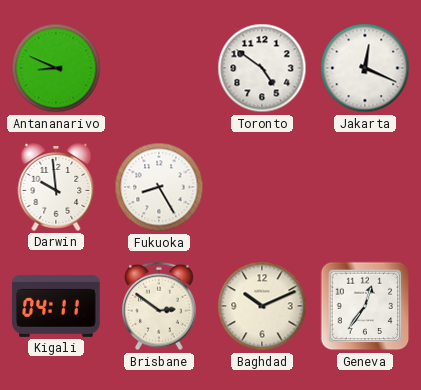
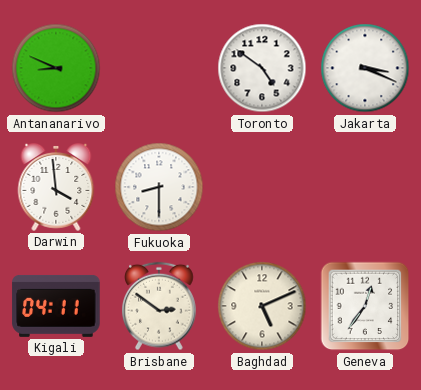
Jakarta: 12:19 -> 3:19 (365, 68)
Darwin: 9:59 -> 3:59 (56, 188)
Fukuoka: 8:25 -> 8:30 (159, 187)
Baghdad: 10:11 -> 5:11 (262, 306)
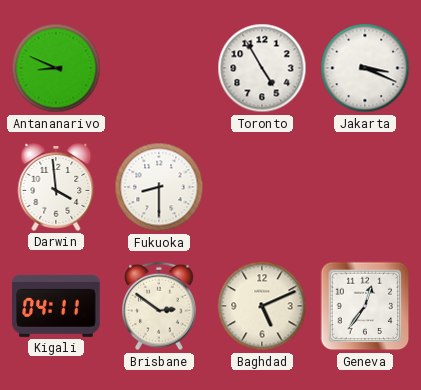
Toronto: 4:51 -> 4:55 (262, 68)
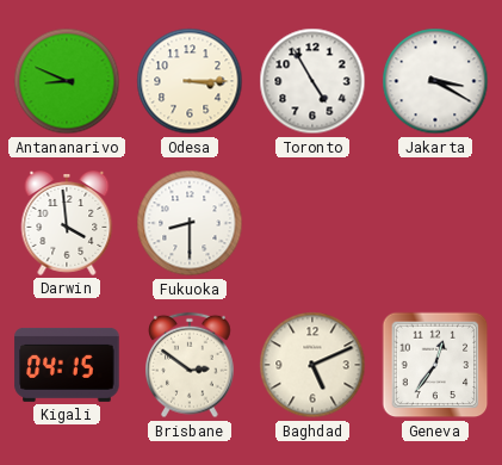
Odesa: none -> 3:15 (190, 81)
Jakarta: 3:19 -> 3:20 (435, 81)
Kigali: 04:11 -> 04:15 (67, 365)
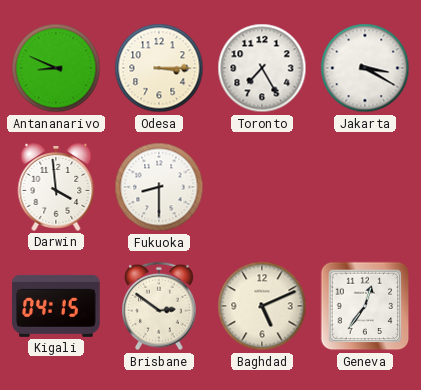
Toronto: 4:55 -> 7:25 (262, 68)
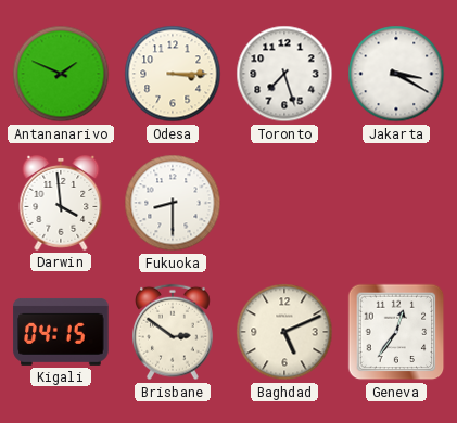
Antananarivo: 8:49 -> 1:49 (61, 74)
Toronto: 7:25 -> 7:27 (284, 74)
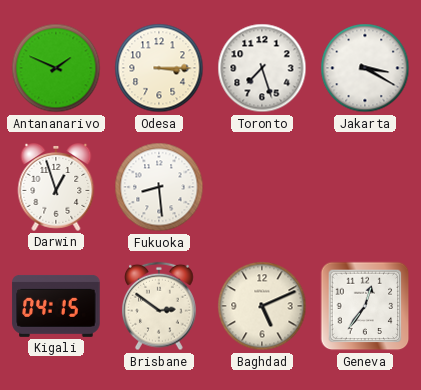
Darwin: 3:59 -> 12:57 (56, 188)
Fukuoka: 8:30 -> 8:29 (159, 187)
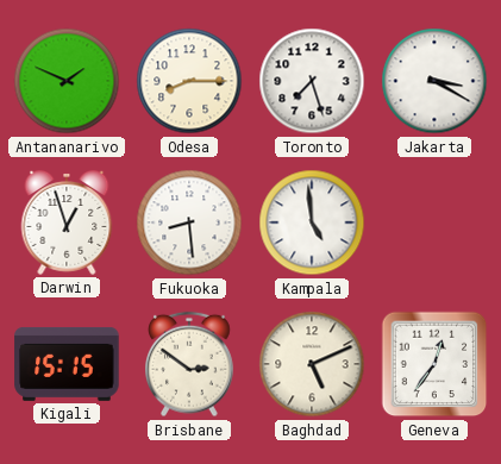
Odesa: 3:15 -> 8:15 (189, 81)
Kampala: none -> 4:59 (312, 222)
Kigali: 04:15 -> 15:15 (67, 364)
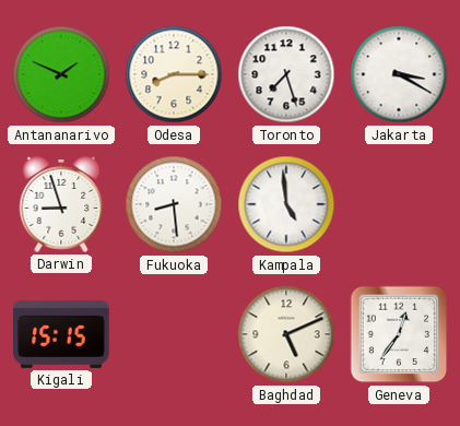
Darwin: 12:57 -> 8:57 (61, 205)
Brisbane: 2:51 -> none (190, 364)
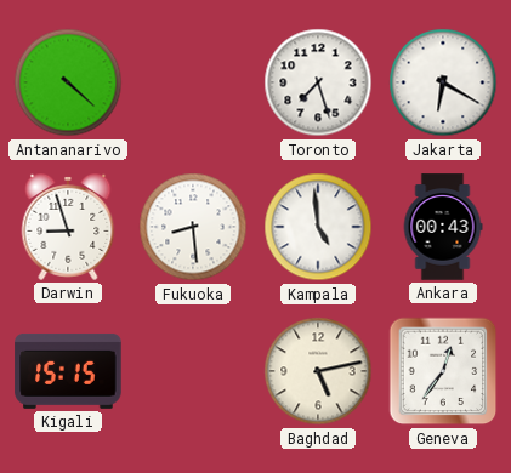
Antananarivo: 1:49 -> 4:22 (68, 82)
Odesa: 8:15 -> none (174, 74)
Jakarta: 3:20 -> 6:20 (443, 82)
Ankara: none -> 00:43 (443, 227)
Baghdad: 5:11 -> 5:13 (318, 371)
